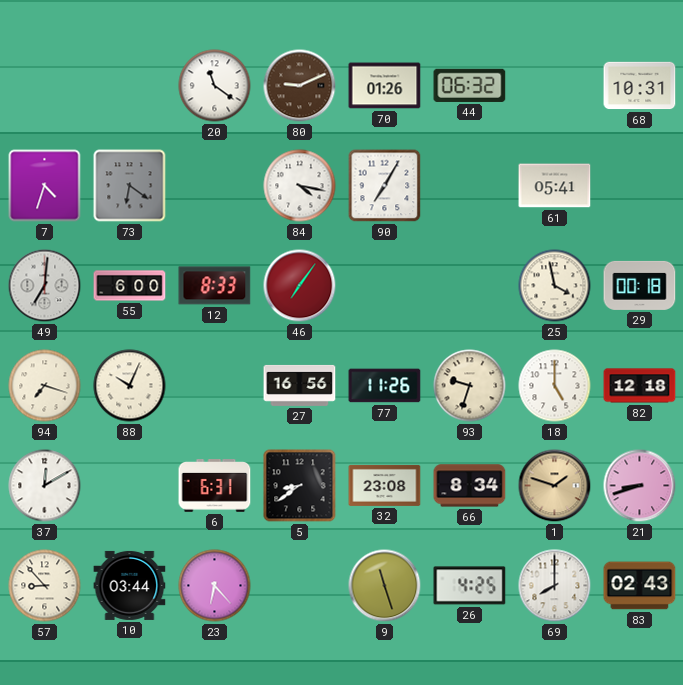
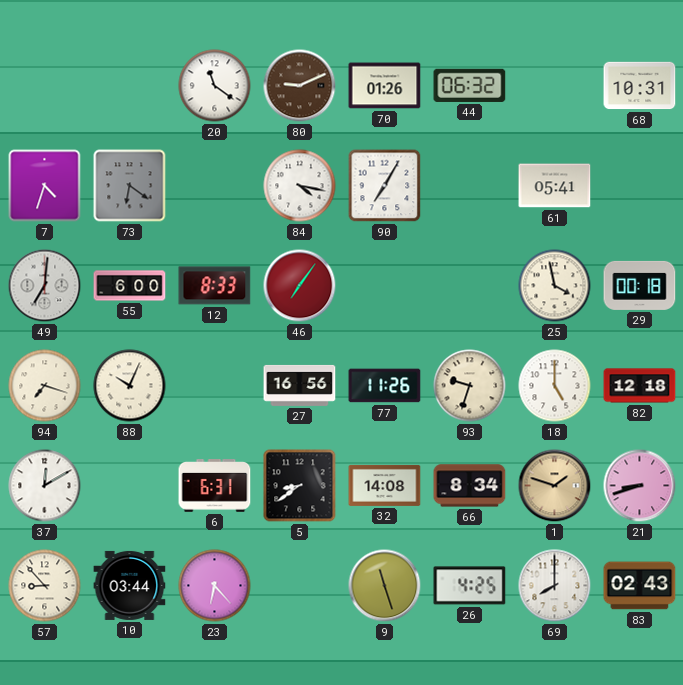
32: 23:08 -> 14:08 (385, 485)
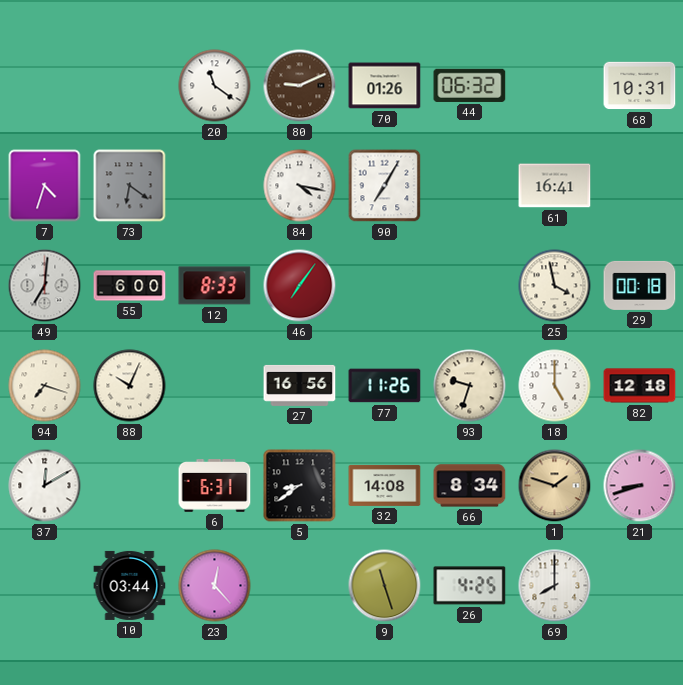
61: 05:41 -> 16:41 (555, 186)
57: 8:53 -> none (45, 586)
23: 6:23 -> 12:23 (215, 586)
83: 02:43 -> none (640, 586)
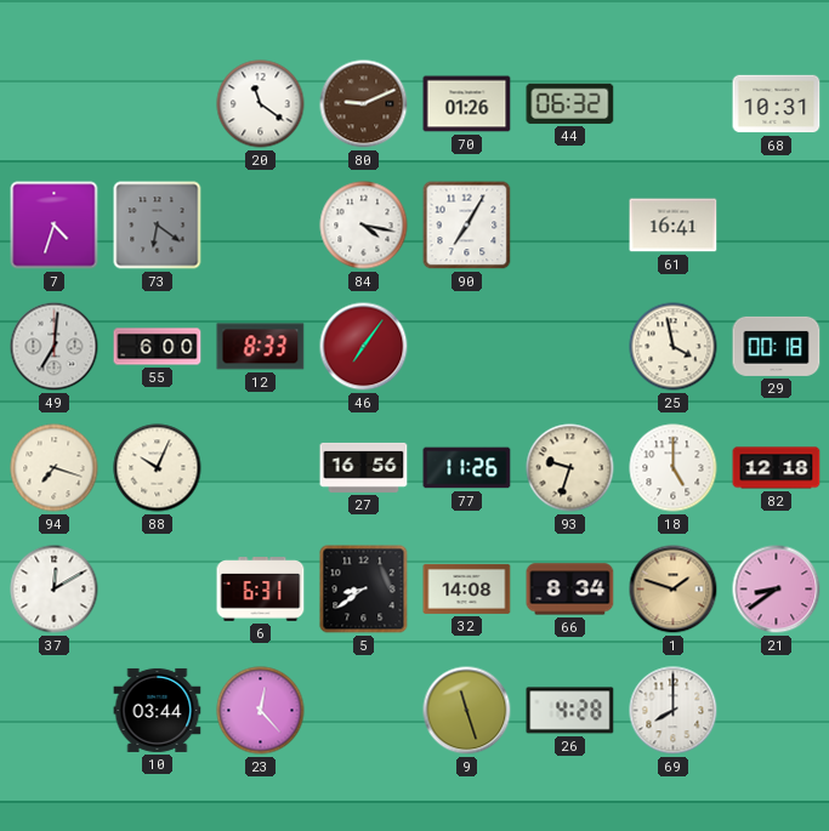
21: 8:42 -> 8:39 (777, 590)
26: 4:25 -> 4:28 (570, 711)
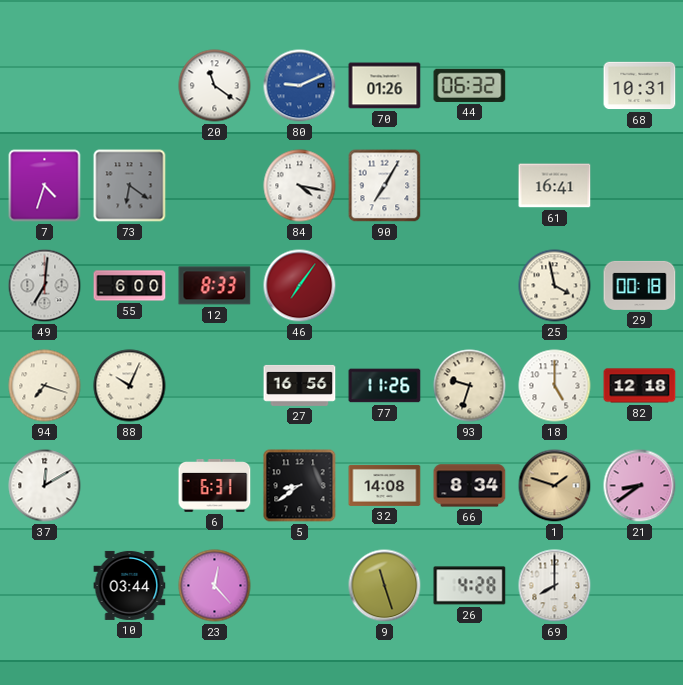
80 dial: brown -> blue (300, 86)
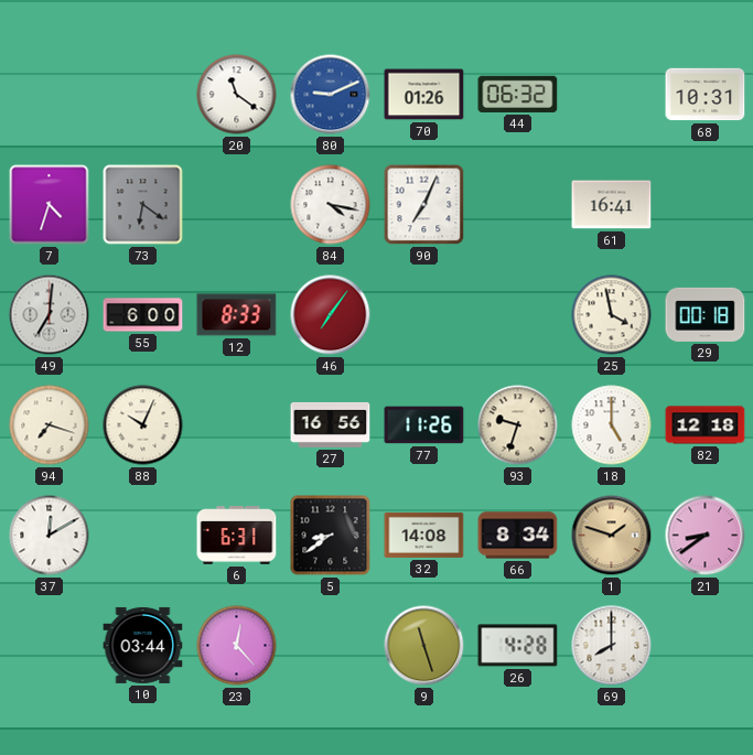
90: 7:05 -> 7:04 (424, 205)
